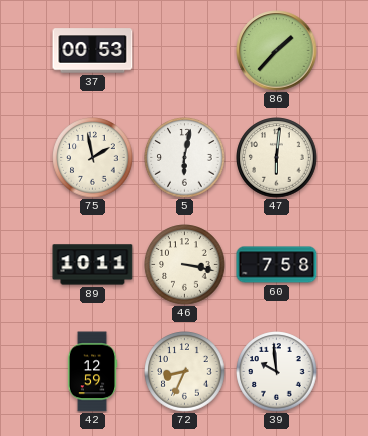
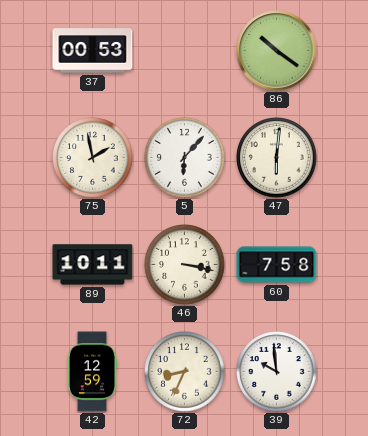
86: 1:37 -> 10:21 (277, 51)
5: 6:02 -> 6:07 (185, 158)
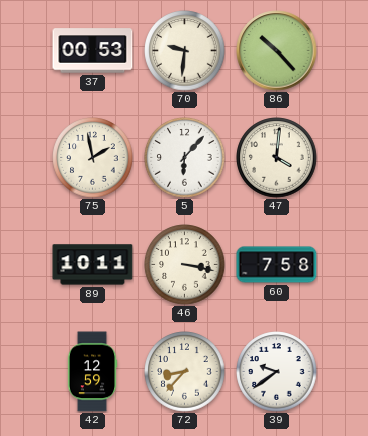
70: none -> 9:31 (185, 51)
86: 10:21 -> 10:23 (277, 51)
47: 6:01 -> 4:01 (277, 158)
72: 8:34 -> 8:37 (185, 372)
39: 9:59 -> 9:39 (277, 372)
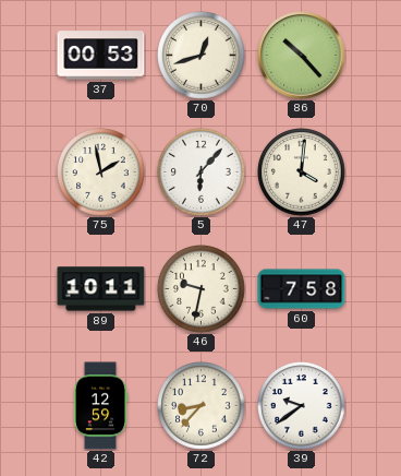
70: 9:31 -> 12:42 (202, 56)
46: 3:17 -> 9:32 (202, 289)
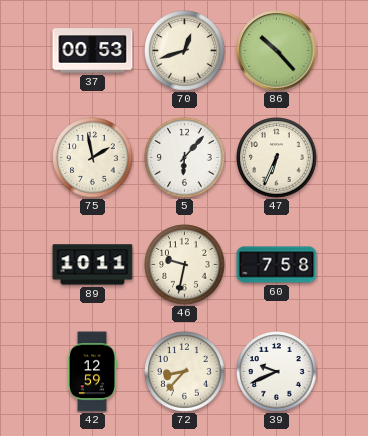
47: 4:01 -> 6:34 (277, 158)
39: 9:39 -> 9:41 (277, 372)
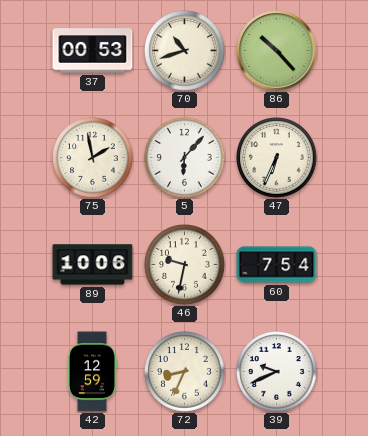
70: 12:42 -> 10:42 (185, 51)
89: 10:11 -> 10:06 (93, 265)
60: 7:58 -> 7:54 (277, 265)
72: 8:37 -> 8:34 (185, 372)
